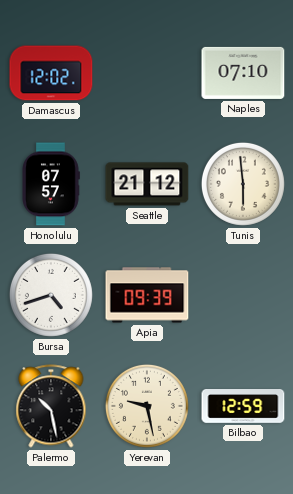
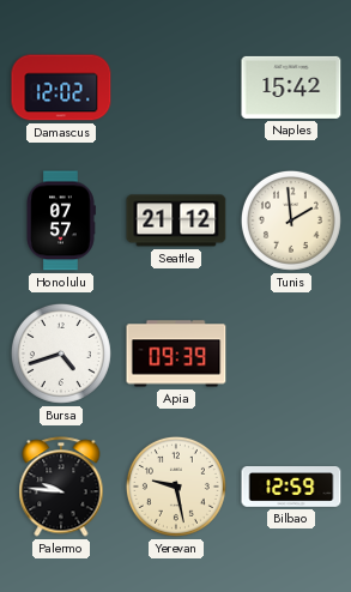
Naples: 07:10 -> 15:42 (291, 87)
Tunis: 5:59 -> 1:59 (291, 221)
Palermo: 10:28 -> 9:46 (61, 487)
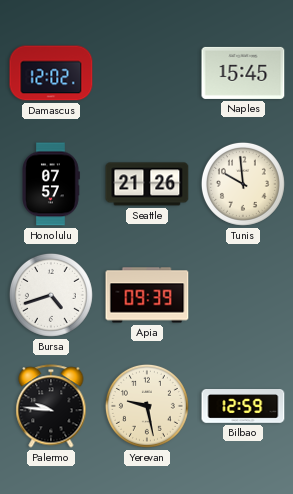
Naples: 15:42 -> 15:45 (243, 73)
Seattle: 21:12 -> 21:26 (147, 184)
Tunis: 1:59 -> 9:59 (243, 184)
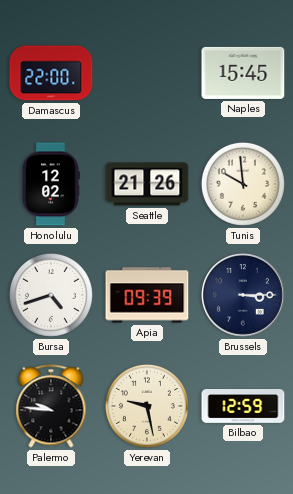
Damascus: 12:02 -> 22:00 (51, 73)
Honolulu: 07:57 -> 12:02 (51, 184)
Brussels: none -> 3:15 (244, 296)
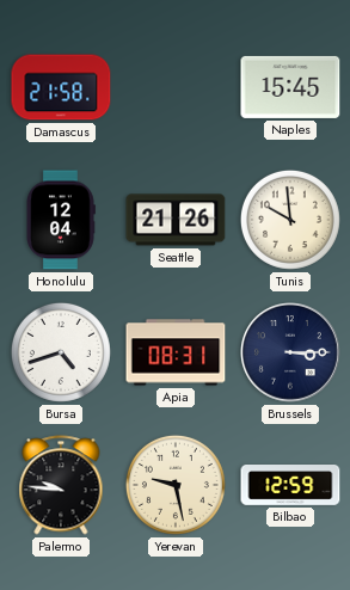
Damascus: 22:00 -> 21:58 (61, 87)
Honolulu: 12:02 -> 12:04 (61, 220)
Apia: 09:39 -> 08:31 (176, 352)
